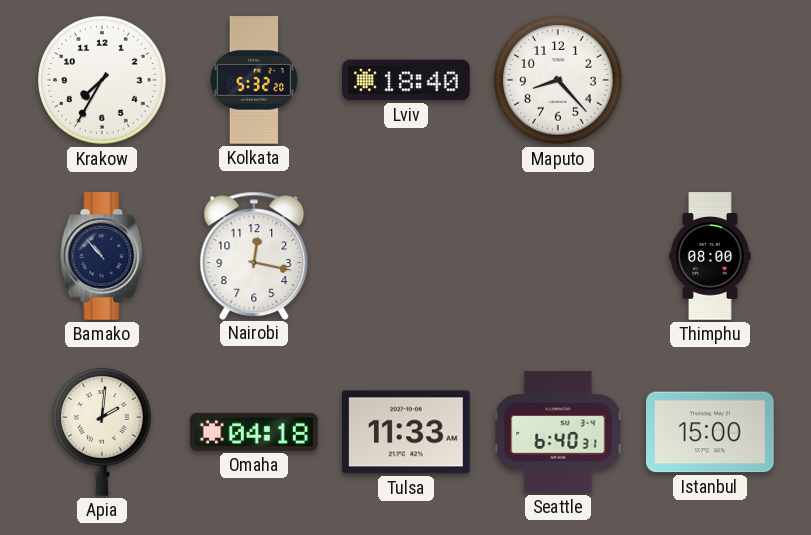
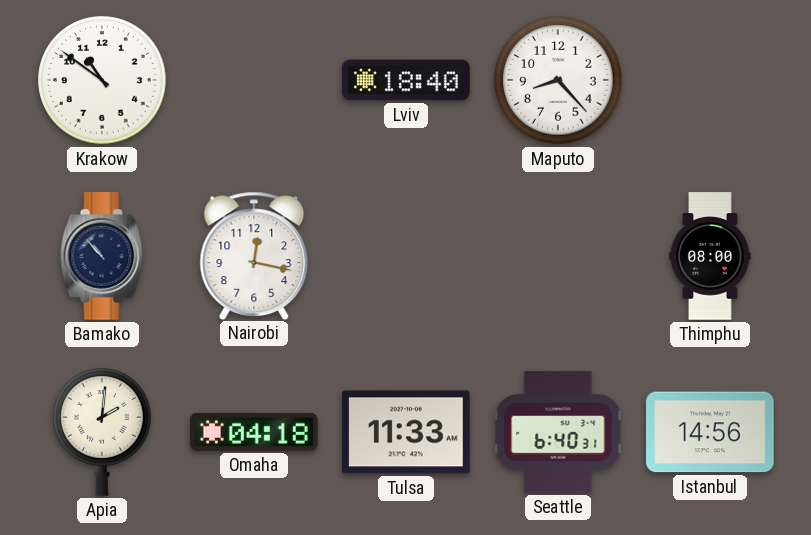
Krakow: 7:35 -> 10:51 (102, 80)
Kolkata: 5:32 -> none (253, 80)
Istanbul: 15:00 -> 14:56 (710, 432)
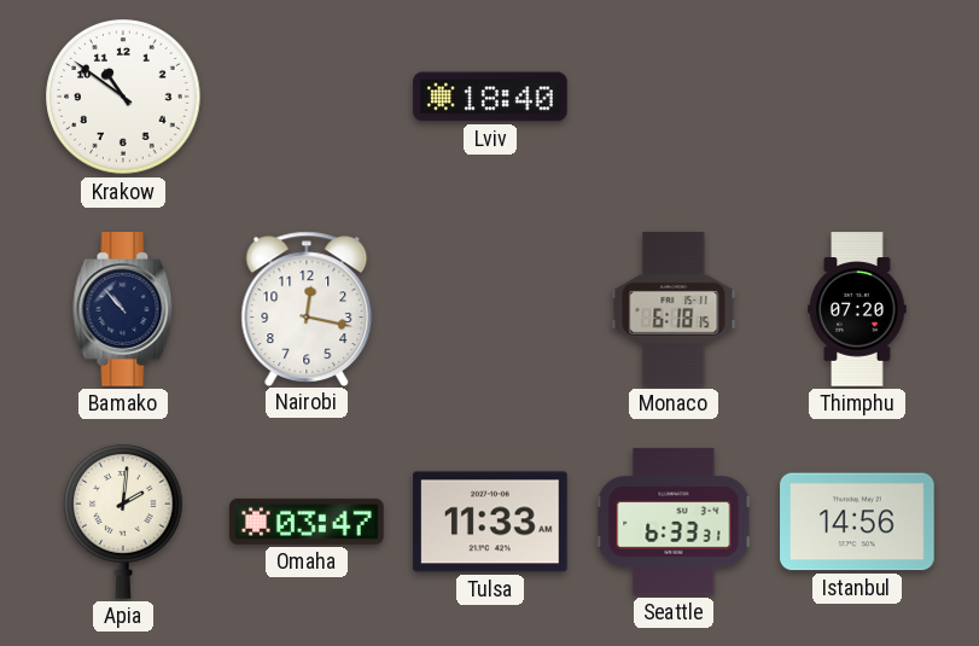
Maputo: 8:23 -> none (558, 80)
Monaco: none -> 6:18 (674, 309)
Thimphu: 08:00 -> 07:20 (857, 309)
Omaha: 04:18 -> 03:47 (307, 522)
Seattle: 6:40 -> 6:33 (674, 522)
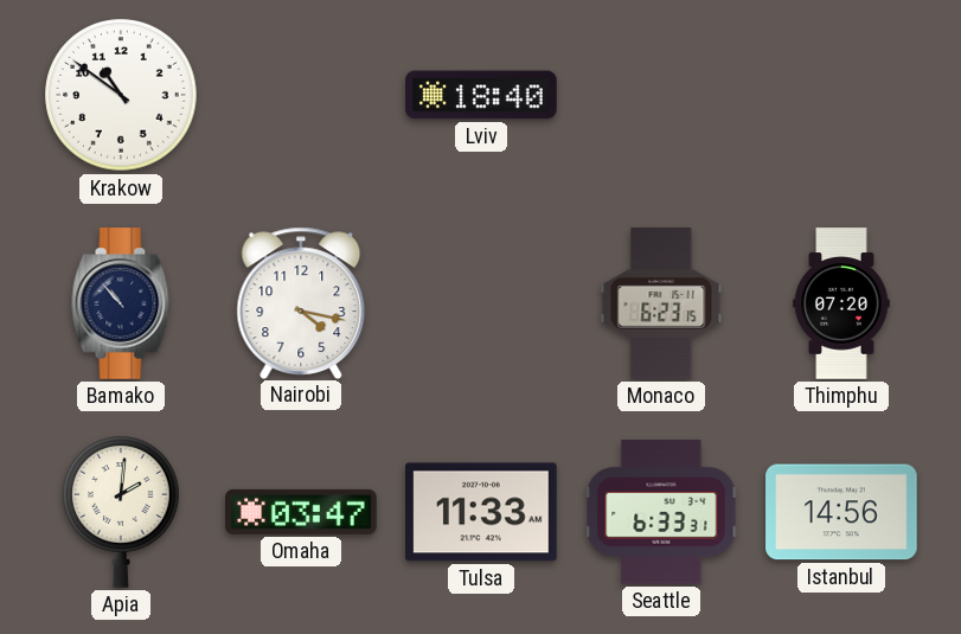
Nairobi: 12:17 -> 4:17 (301, 302)
Monaco: 6:18 -> 6:23 (661, 303)
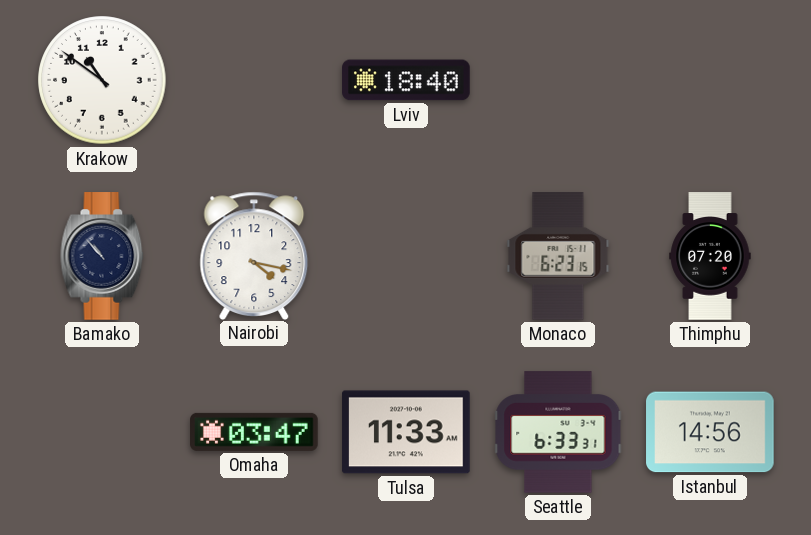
Apia: 2:01 -> none (122, 512)
